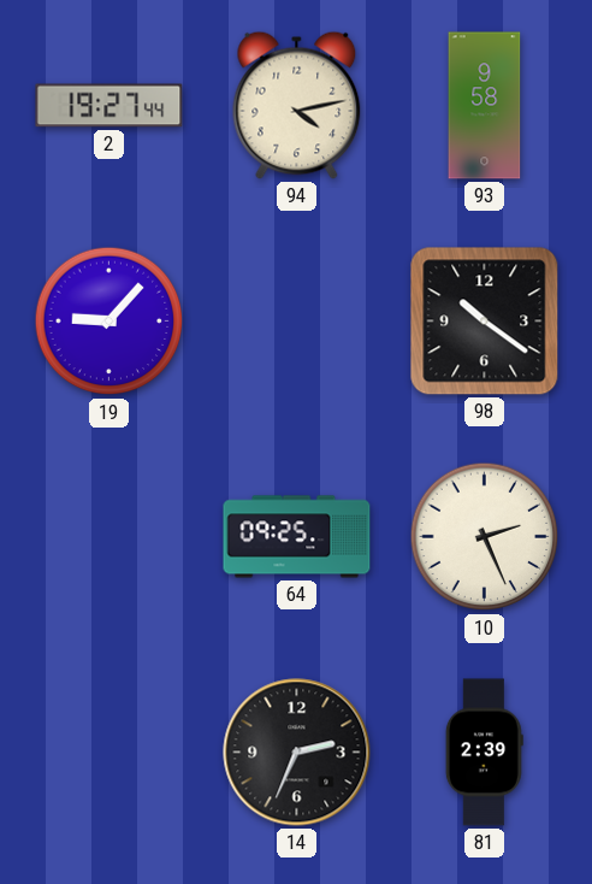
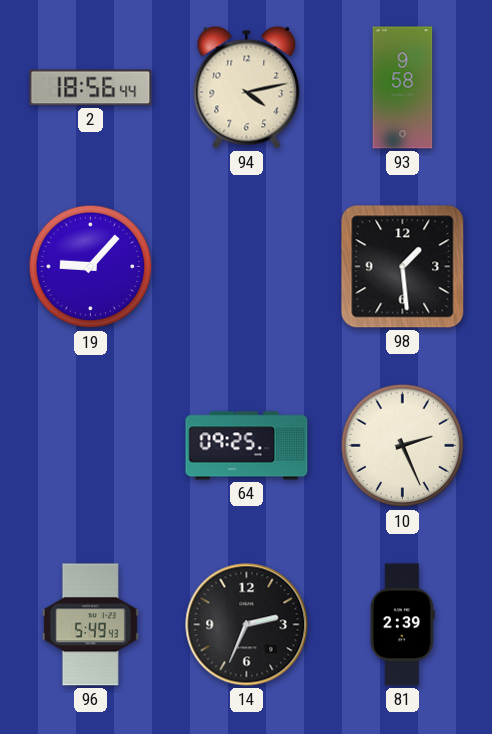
2: 19:27 -> 18:56 (91, 88)
98: 10:21 -> 1:29 (403, 267)
96: none -> 5:49 (90, 625)
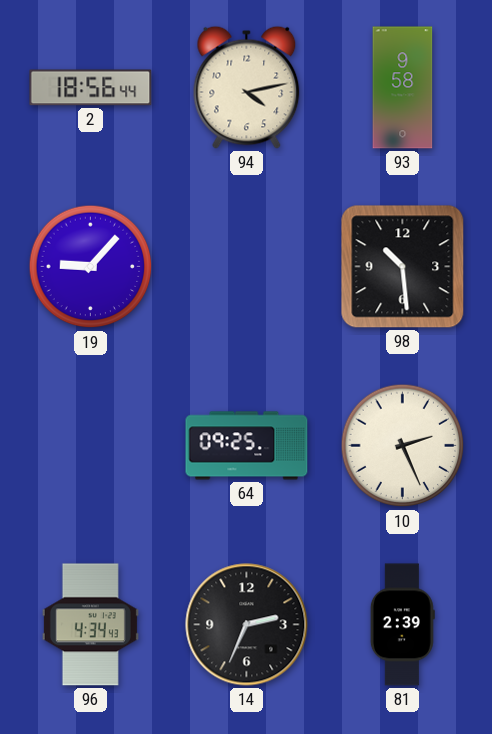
98: 1:29 -> 10:29 (403, 267)
96: 5:49 -> 4:34 (90, 625)
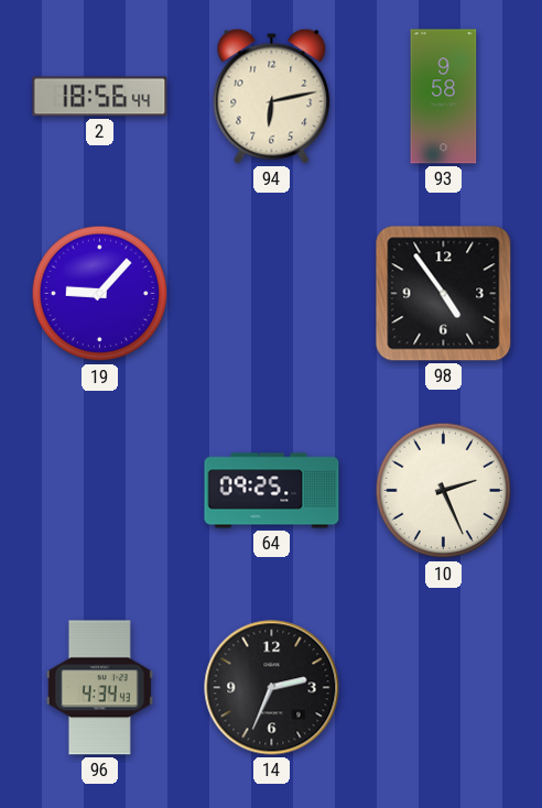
94: 4:13 -> 6:13 (272, 96)
98: 10:29 -> 4:54 (444, 294)
81: 2:39 -> none (402, 625)
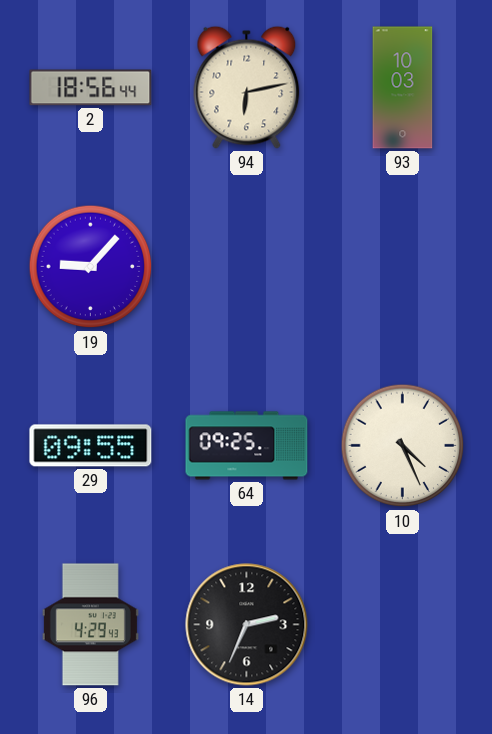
93: 9:58 -> 10:03 (403, 88)
98: 4:54 -> none (444, 294)
29: none -> 09:55 (91, 446)
10: 2:26 -> 4:26 (403, 446)
96: 4:34 -> 4:29 (90, 625)
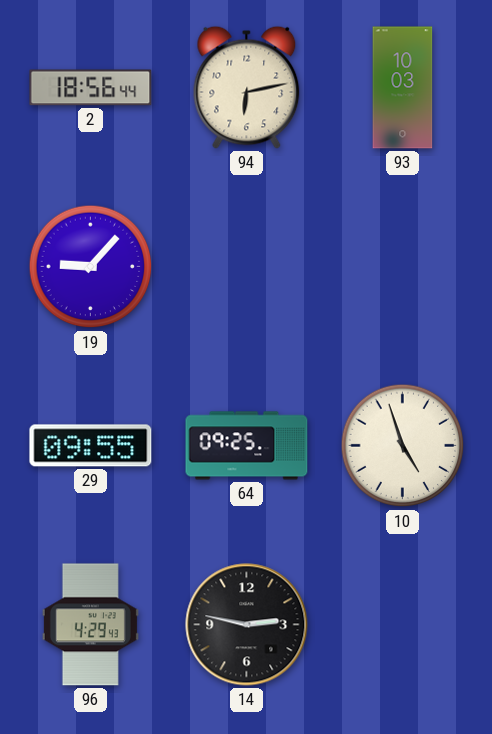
10: 4:26 -> 4:57 (403, 446)
14: 2:34 -> 2:47 (247, 625)
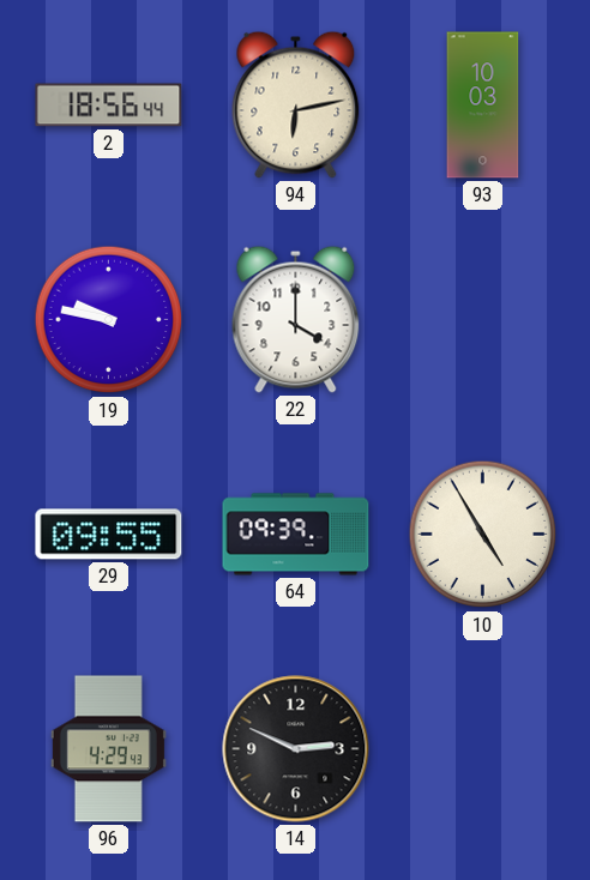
19: 9:07 -> 9:47 (109, 320)
22: none -> 4:00 (296, 319)
64: 09:25 -> 09:39 (296, 535)
10: 4:57 -> 4:55 (483, 535)
14: 2:47 -> 2:49 (296, 749)
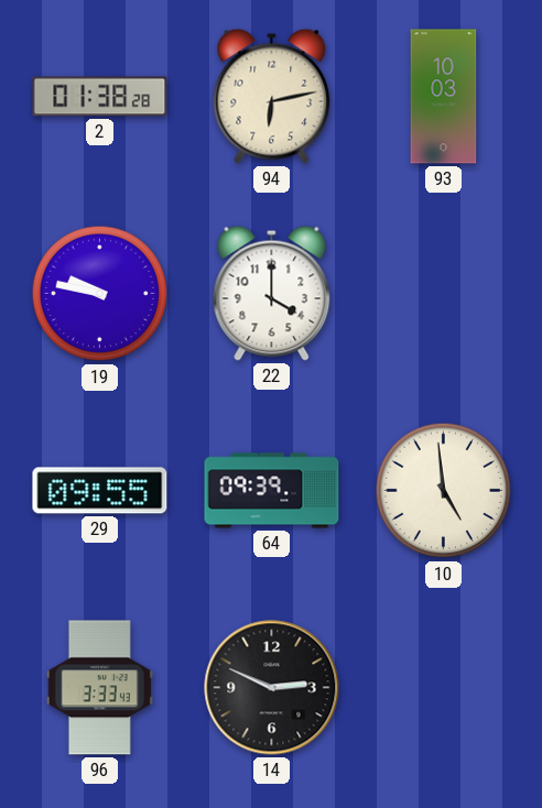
2: 18:56 -> 01:38 (100, 97)
10: 4:55 -> 4:59 (444, 491)
96: 4:29 -> 3:33 (99, 688)
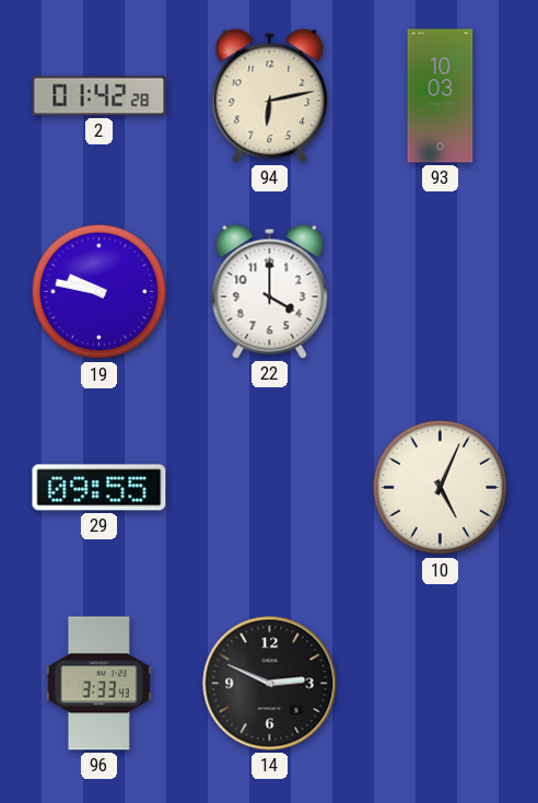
2: 01:38 -> 01:42 (100, 96)
64: 09:39 -> none (272, 491)
10: 4:59 -> 5:04 (441, 488)
